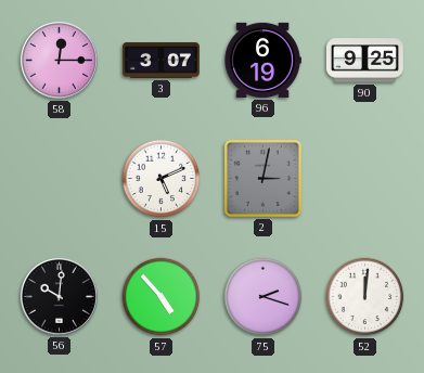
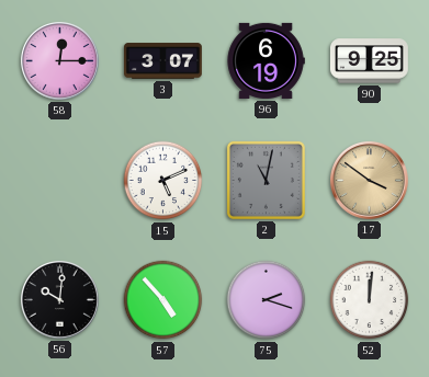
2: 3:02 -> 11:02 (266, 180)
17: none -> 3:51 (369, 180)
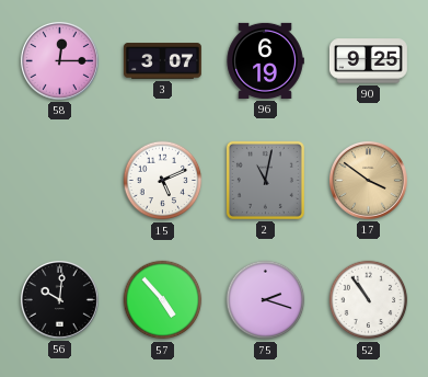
52: 12:01 -> 10:54 (369, 300)
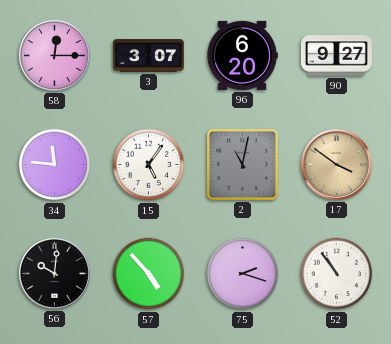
96: 6:19 -> 6:20 (242, 55)
90: 9:25 -> 9:27 (336, 56)
34: none -> 11:46 (55, 165)
15: 5:11 -> 5:06 (149, 165)
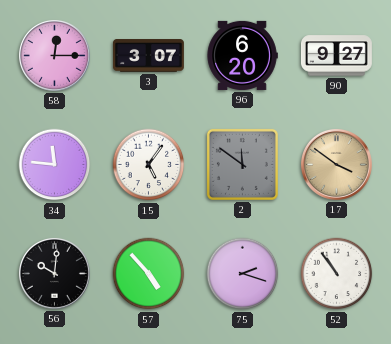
2: 11:02 -> 11:51 (242, 164)
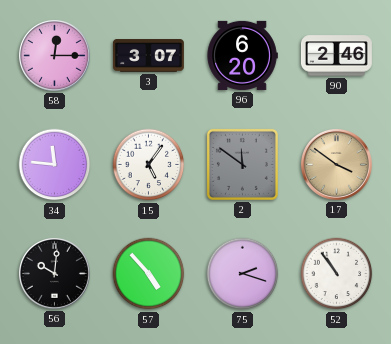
90: 9:27 -> 2:46 (336, 56)
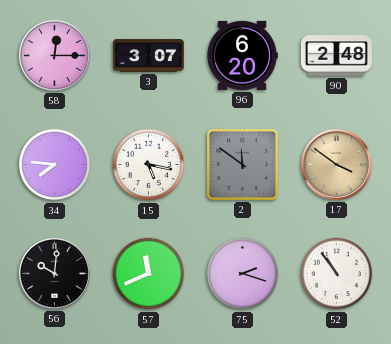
90: 2:46 -> 2:48 (336, 56)
34: 11:46 -> 7:46 (55, 165)
15: 5:06 -> 5:17 (149, 165)
57: 4:53 -> 11:41 (149, 274)
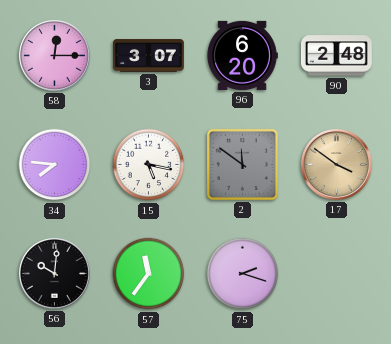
57: 11:41 -> 11:36 (149, 274)
52: 10:54 -> none (337, 274)
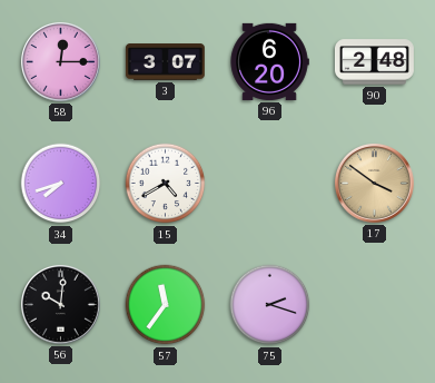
34: 7:46 -> 7:42 (61, 184)
15: 5:17 -> 4:40 (166, 184)
2: 11:51 -> none (242, 164)
